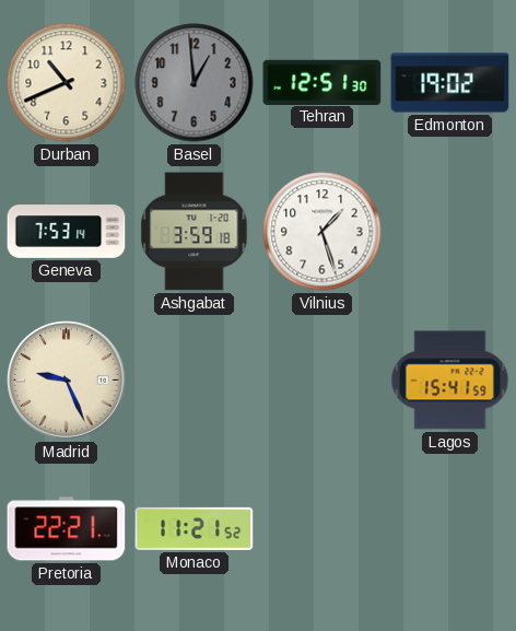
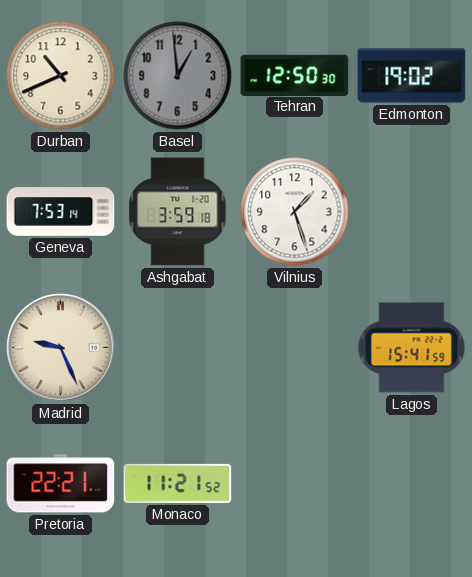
Tehran: 12:51 -> 12:50 (295, 75)
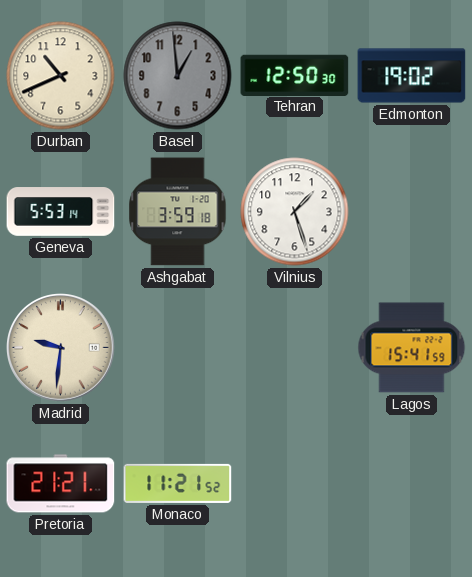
Geneva: 7:53 -> 5:53 (61, 212)
Madrid: 9:26 -> 9:31 (61, 348)
Pretoria: 22:21 -> 21:21 (61, 484)
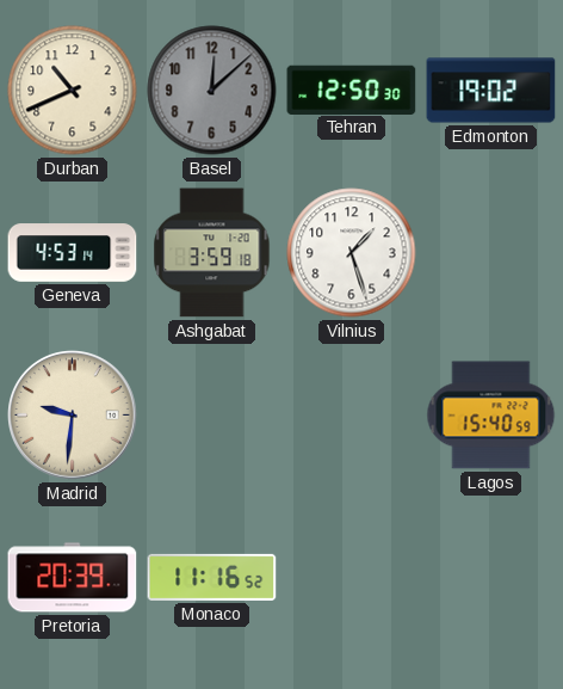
Basel: 12:59 -> 12:08 (212, 91)
Geneva: 5:53 -> 4:53 (73, 253)
Lagos: 15:41 -> 15:40 (491, 416)
Pretoria: 21:21 -> 20:39 (73, 578)
Monaco: 11:21 -> 11:16 (212, 577)
